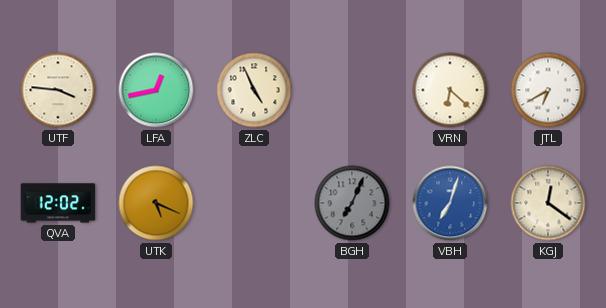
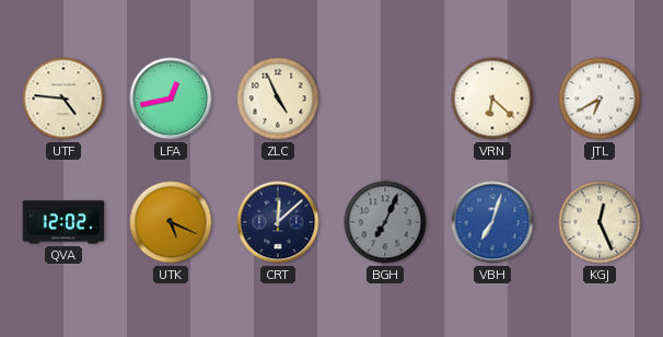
UTF: 3:46 -> 4:46 (63, 98)
CRT: none -> 12:08 (278, 222)
KGJ: 12:21 -> 12:26 (600, 222)
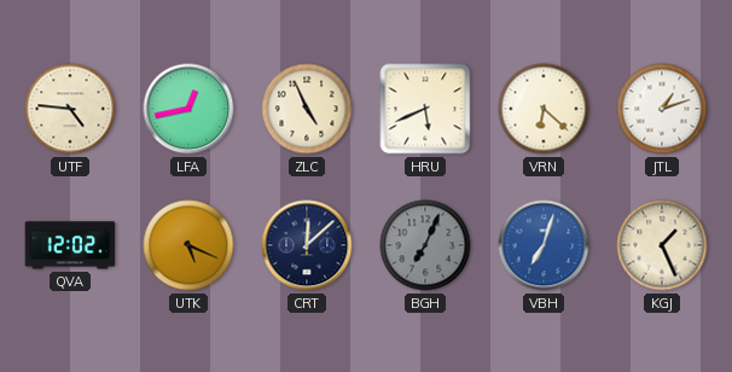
HRU: none -> 5:41 (425, 109)
JTL: 6:40 -> 1:12 (662, 109)
KGJ: 12:26 -> 1:26 (662, 245)
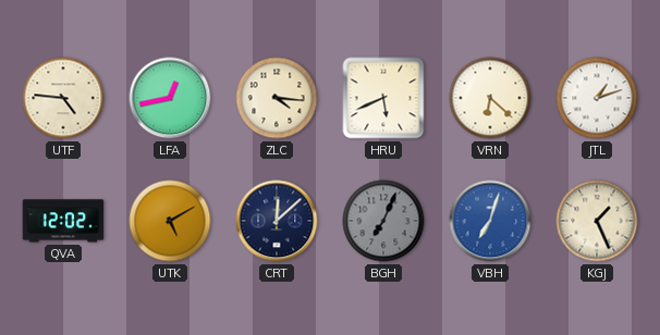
ZLC: 4:56 -> 4:16 (277, 98)
UTK: 5:19 -> 5:10 (170, 221)
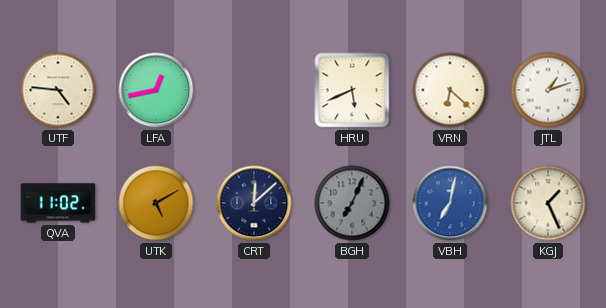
ZLC: 4:16 -> none (277, 98)
QVA: 12:02 -> 11:02 (58, 203)
VBH: 7:03 -> 7:02 (450, 203)
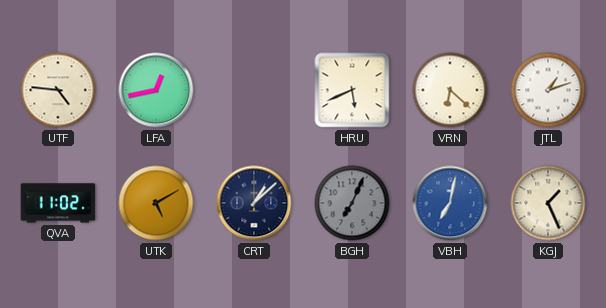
CRT: 12:08 -> 1:08 (254, 203)
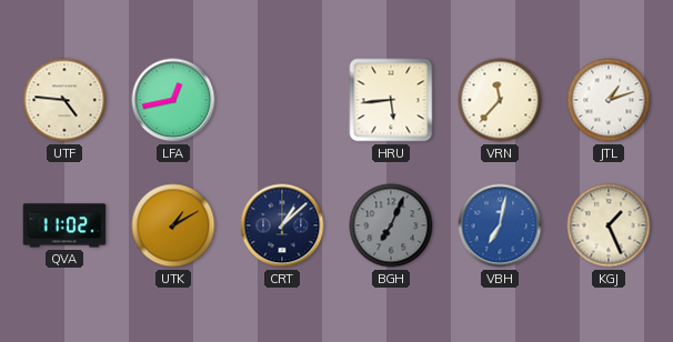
HRU: 5:41 -> 5:44 (391, 100)
VRN: 6:22 -> 11:37 (500, 100)
UTK: 5:10 -> 1:10 (173, 225)
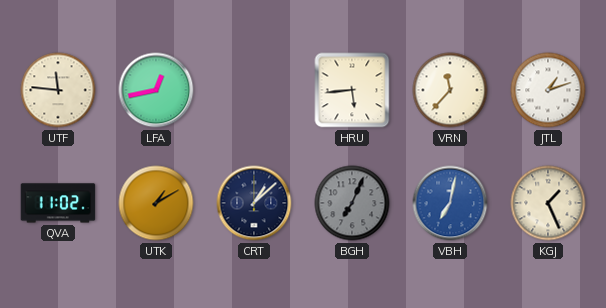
UTF: 4:46 -> 11:46 (58, 90)
